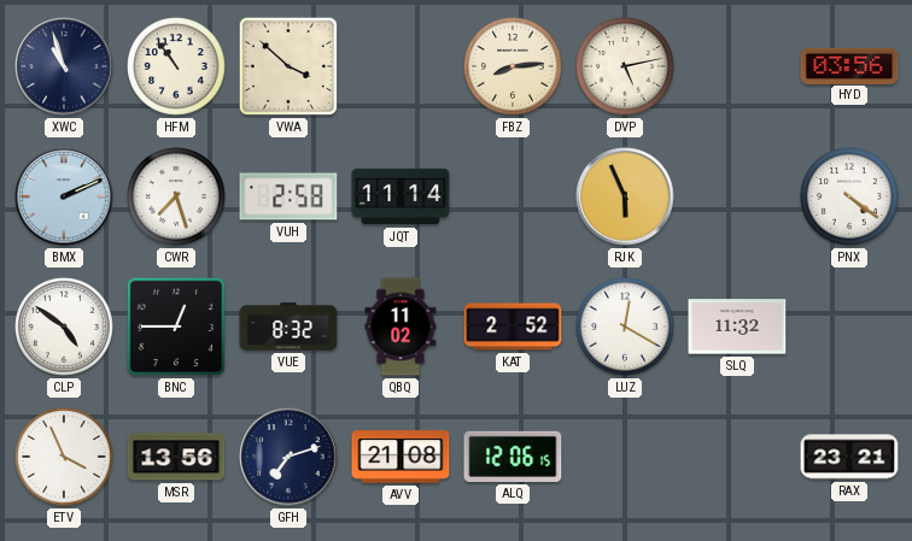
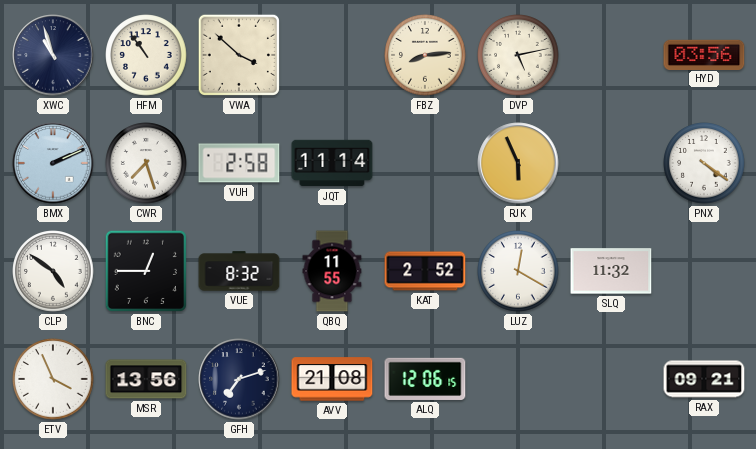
QBQ: 11:02 -> 11:55 (332, 271)
RAX: 23:21 -> 09:21 (704, 379)
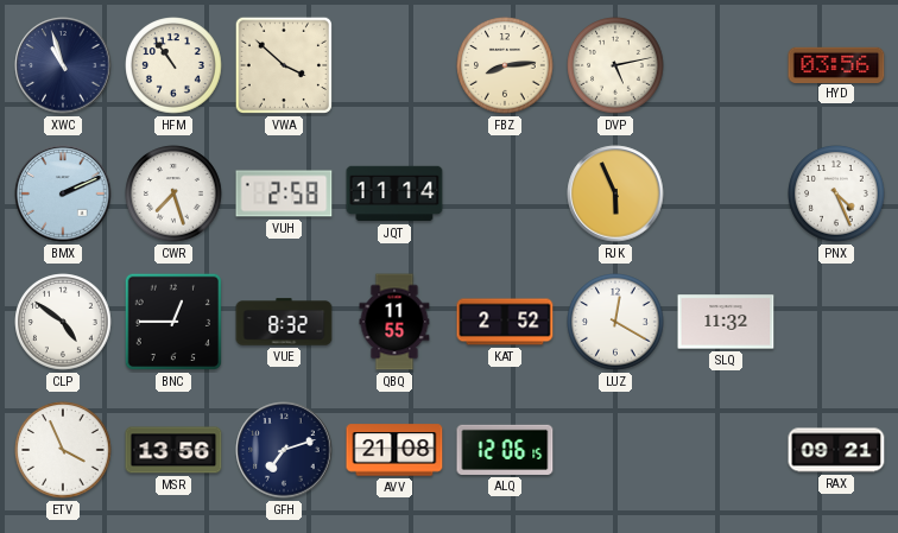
PNX: 4:21 -> 4:26 (836, 193)
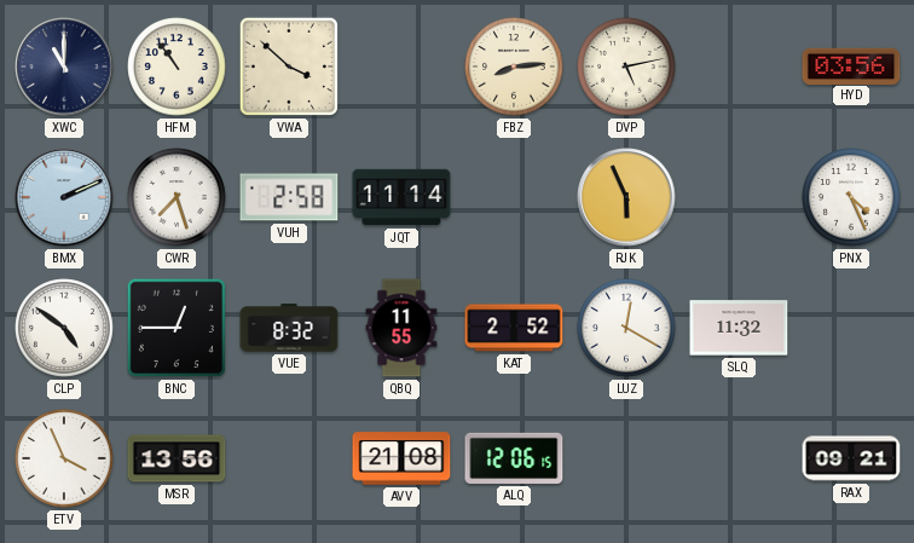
XWC: 10:57 -> 11:00 (64, 67)
GFH: 7:12 -> none (284, 450)
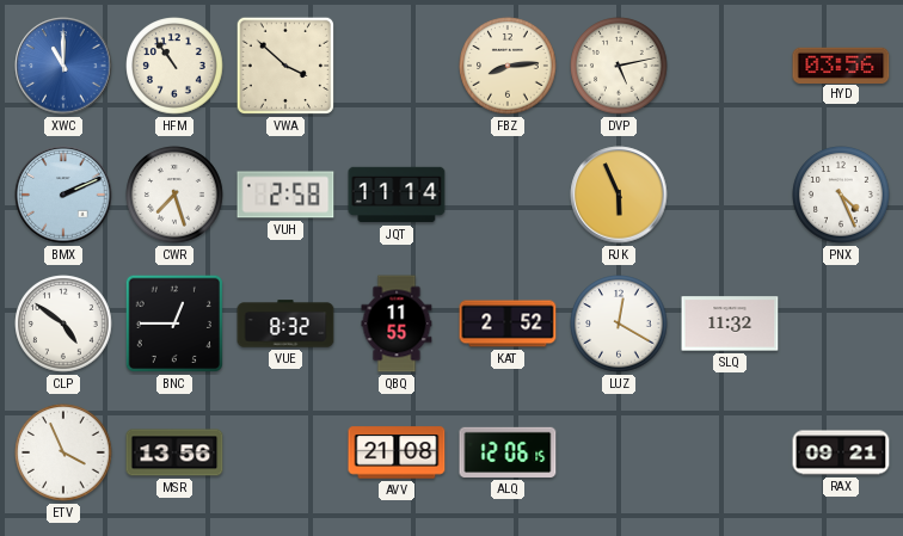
XWC dial: navy -> blue (63, 66)
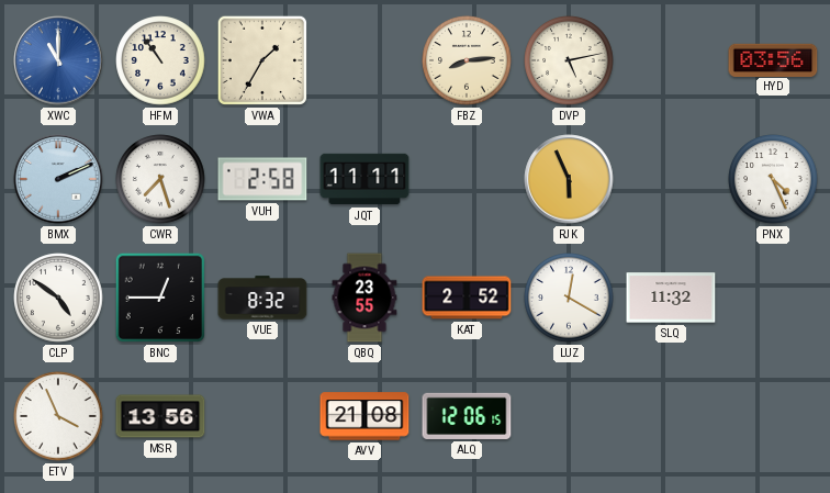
VWA: 3:52 -> 1:35 (262, 60)
JQT: 11:14 -> 11:11 (364, 179)
QBQ: 11:55 -> 23:55 (364, 298)
RAX: 09:21 -> none (841, 452)
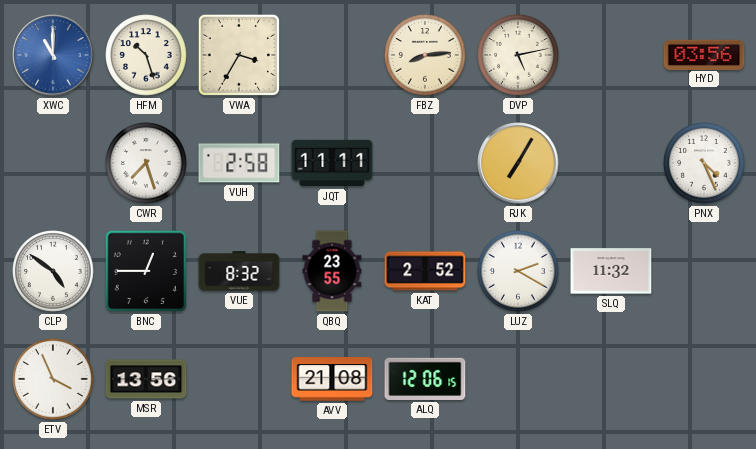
HFM: 10:54 -> 10:27 (146, 55)
VWA: 1:35 -> 3:35 (239, 55)
BMX: 2:11 -> none (58, 179)
RJK: 5:56 -> 7:05 (518, 163)
LUZ: 12:20 -> 2:20 (518, 271)
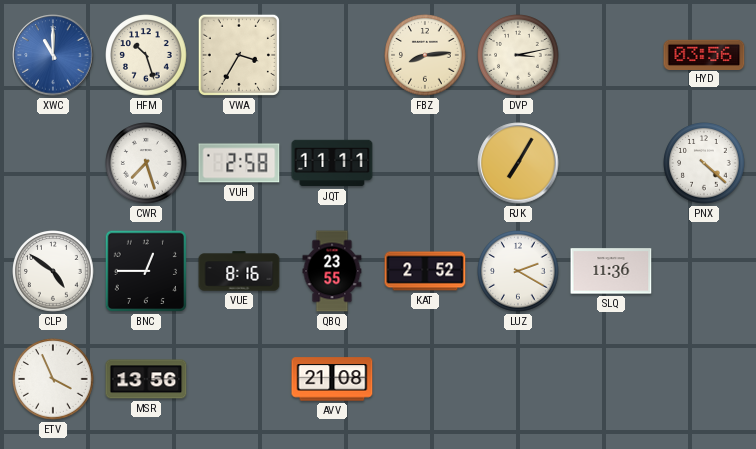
DVP: 5:13 -> 3:13 (518, 55)
PNX: 4:26 -> 4:22 (704, 163)
VUE: 8:32 -> 8:16 (239, 271)
SLQ: 11:32 -> 11:36 (611, 271)
ALQ: 12:06 -> none (425, 379)
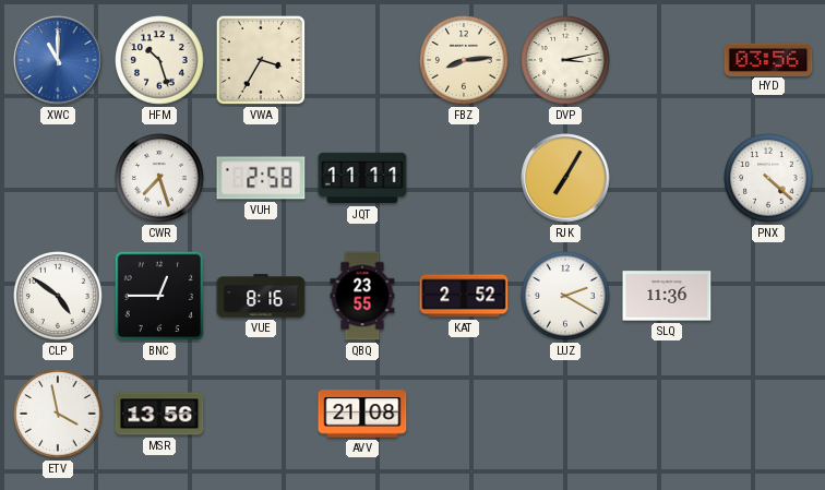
ETV: 3:56 -> 3:58 (58, 414)
